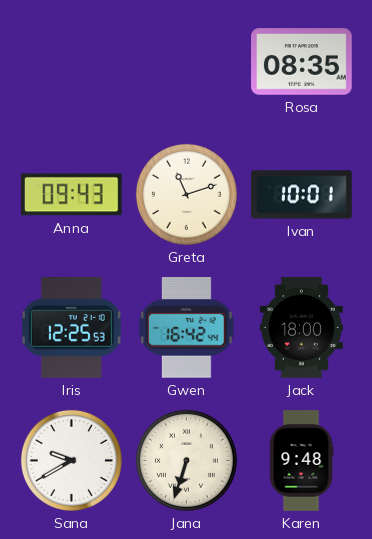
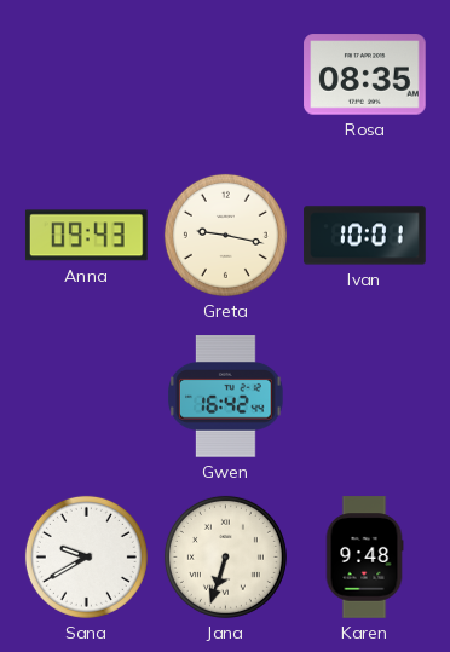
Greta: 11:12 -> 9:17 (225, 235)
Iris: 12:25 -> none (71, 328)
Jack: 18:00 -> none (301, 328)
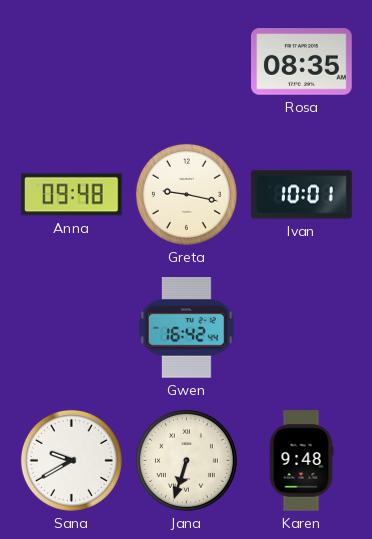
Anna: 09:43 -> 09:48 (72, 195)
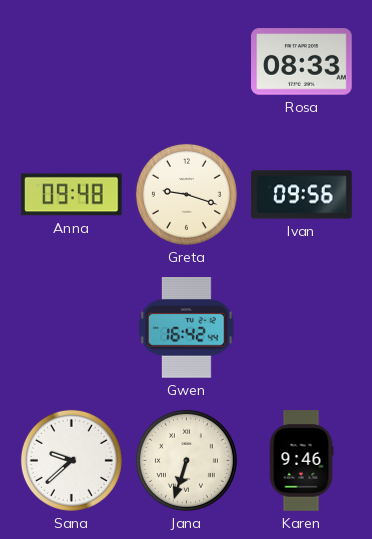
Rosa: 08:35 -> 08:33 (302, 62)
Greta: 9:17 -> 9:18 (186, 194)
Ivan: 10:01 -> 09:56 (302, 195)
Sana: 9:40 -> 9:38 (71, 460)
Karen: 9:48 -> 9:46 (301, 461)
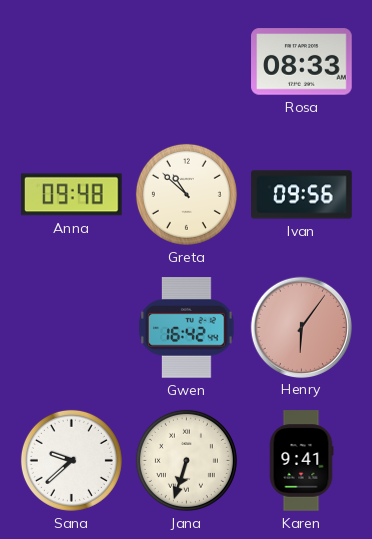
Greta: 9:18 -> 10:52 (186, 194)
Henry: none -> 6:06 (301, 327)
Karen: 9:46 -> 9:41 (301, 461)
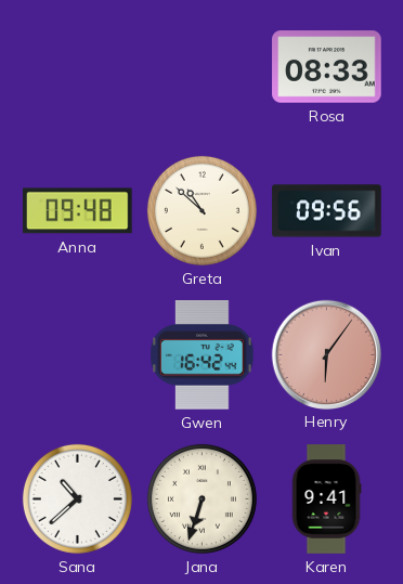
Sana: 9:38 -> 10:38 (77, 498)
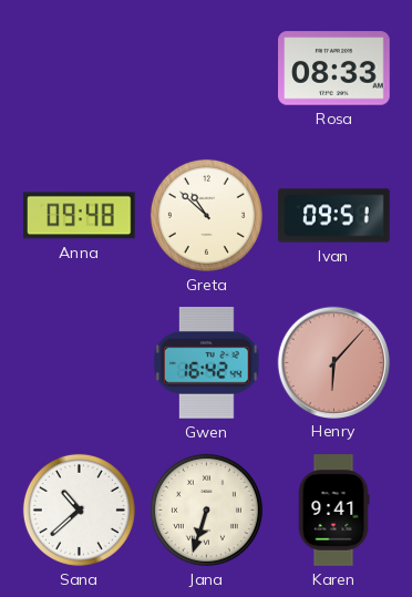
Ivan: 09:56 -> 09:51 (334, 216)
Henry: 6:06 -> 6:07 (333, 362)
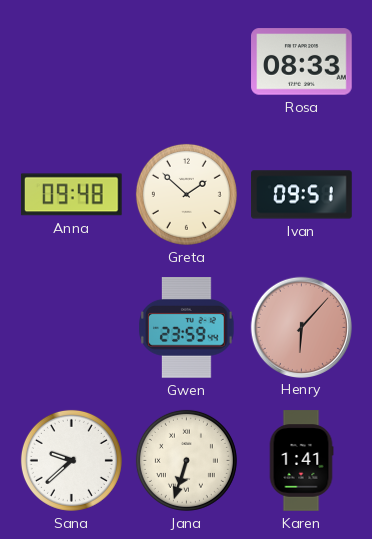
Greta: 10:52 -> 1:52 (186, 194)
Gwen: 16:42 -> 23:59 (187, 328)
Sana: 10:38 -> 9:38 (71, 460)
Karen: 9:41 -> 1:41 (301, 461)
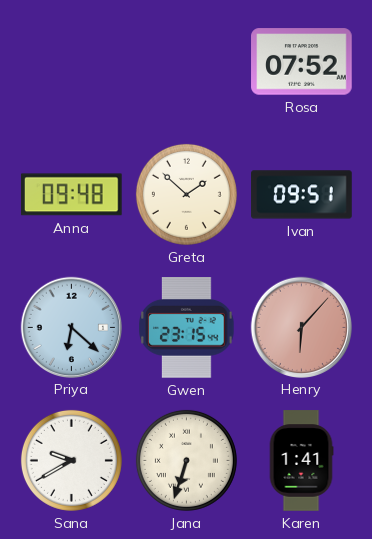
Rosa: 08:33 -> 07:52 (302, 62)
Priya: none -> 6:22 (71, 327)
Gwen: 23:59 -> 23:15 (187, 328)
Sana: 9:38 -> 9:40 (71, 460)
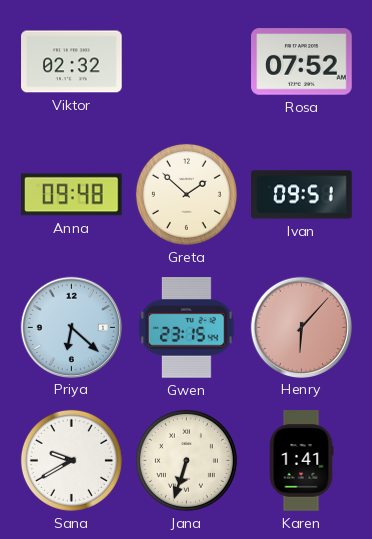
Viktor: none -> 02:32 (72, 62)
